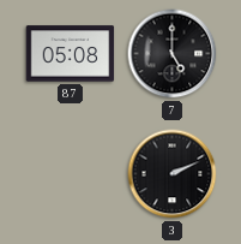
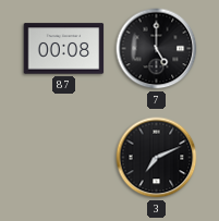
87: 05:08 -> 00:08 (64, 49)
3: 2:11 -> 7:11 (157, 158)
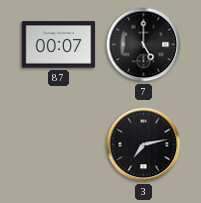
87: 00:08 -> 00:07 (59, 45)
3: 7:11 -> 7:13 (144, 145)
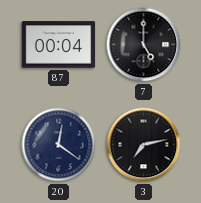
87: 00:07 -> 00:04 (59, 45)
20: none -> 12:21 (59, 145)
